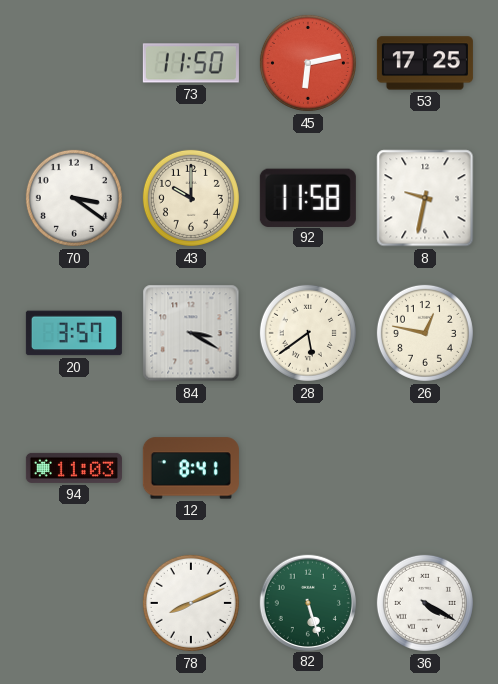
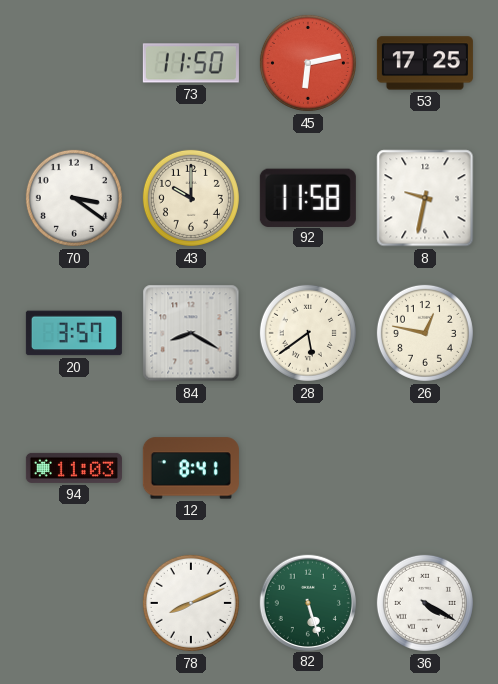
84: 3:20 -> 8:20 (191, 333)
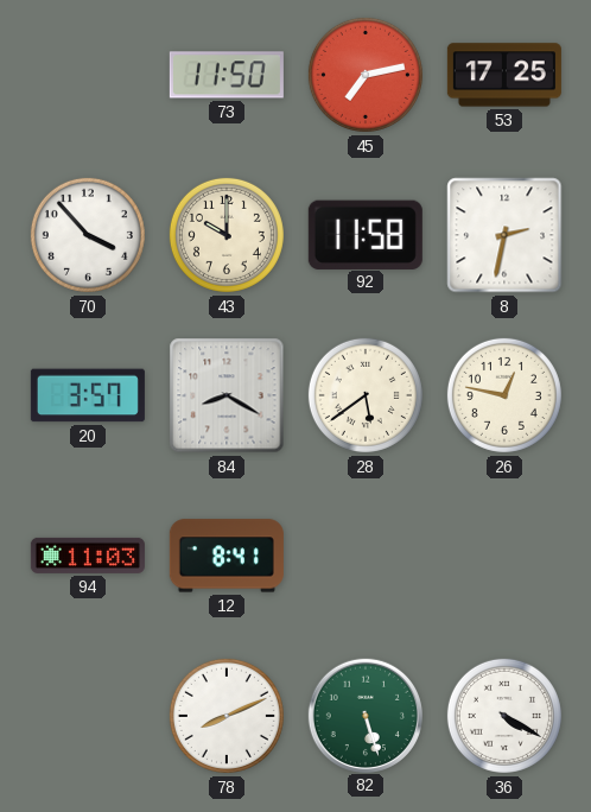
45: 6:13 -> 7:13 (366, 75)
70: 3:21 -> 3:53 (88, 235)
8: 9:32 -> 2:32 (504, 235)
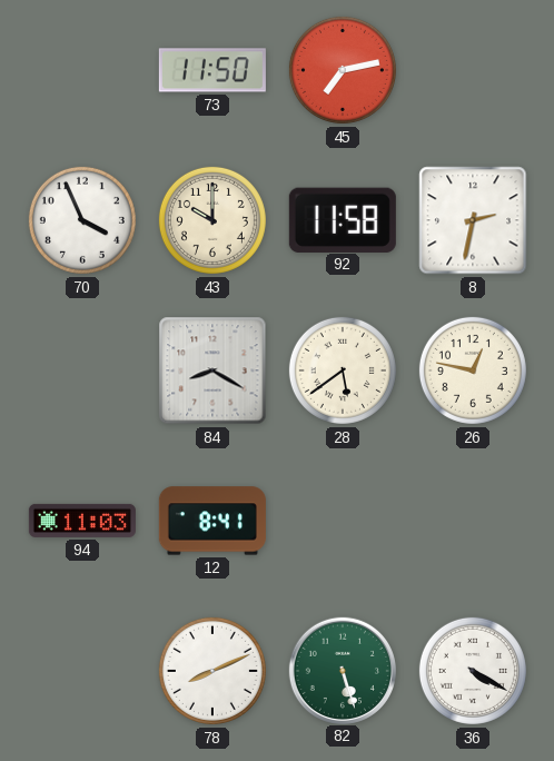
53: 17:25 -> none (504, 75)
70: 3:53 -> 3:56 (82, 220)
20: 3:57 -> none (88, 395)
